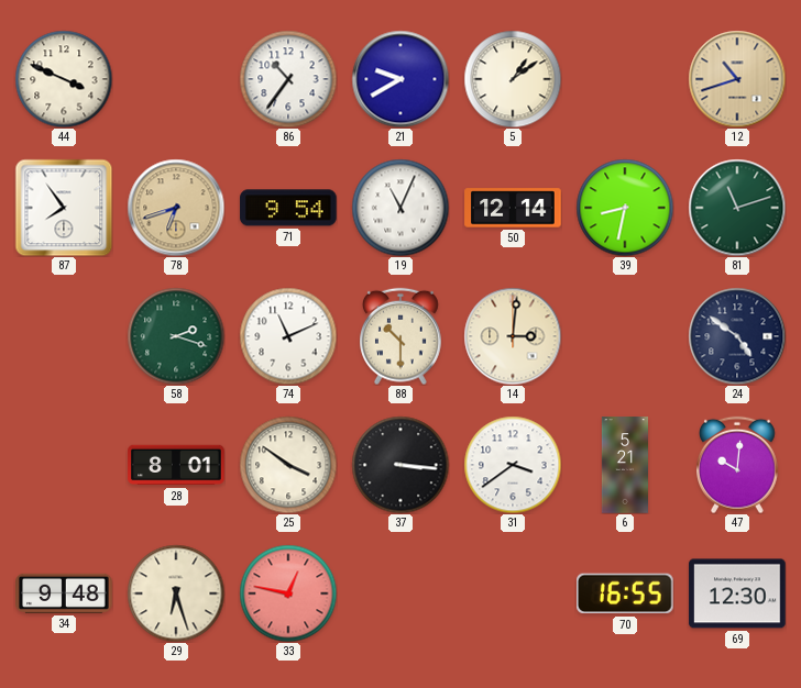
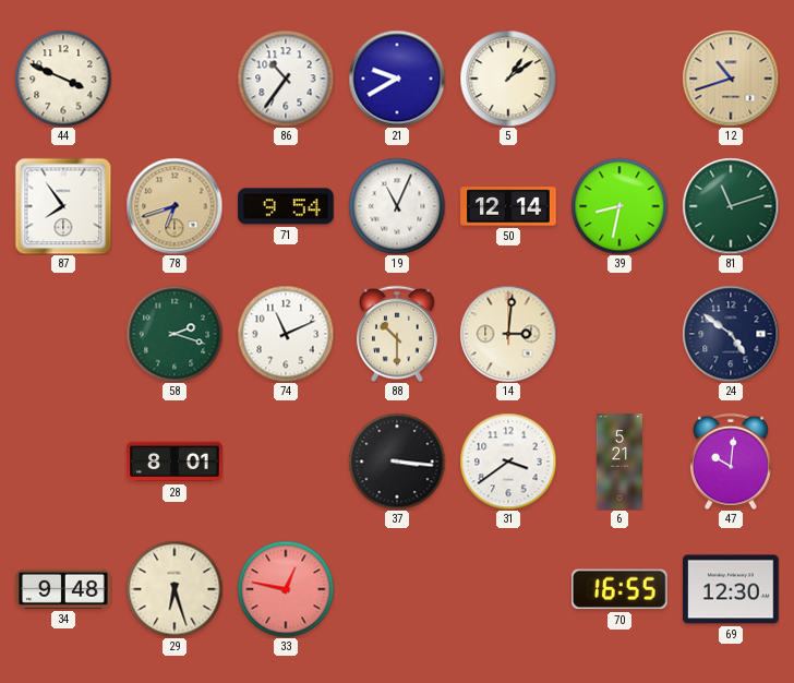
25: 3:51 -> none (288, 465)
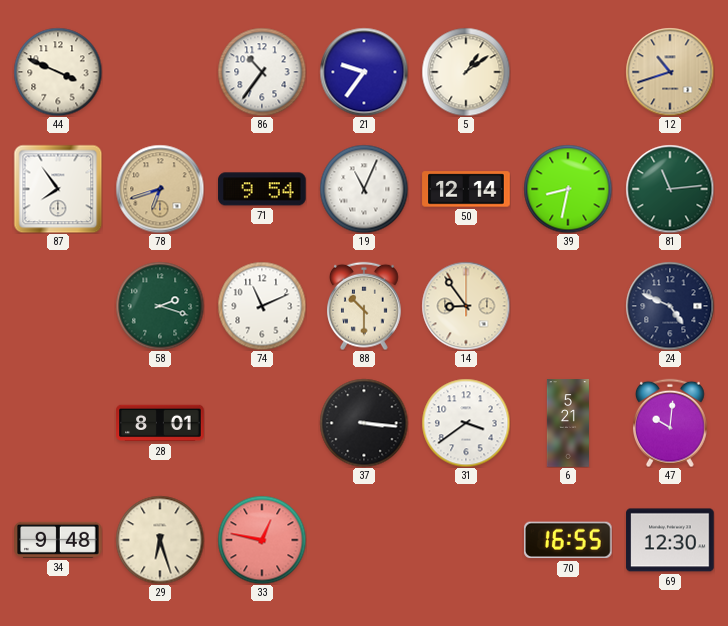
21: 9:40 -> 9:36 (364, 72)
81: 11:12 -> 11:14 (670, 189)
14: 3:01 -> 8:54 (466, 306)
24: 4:51 -> 4:49 (670, 306)
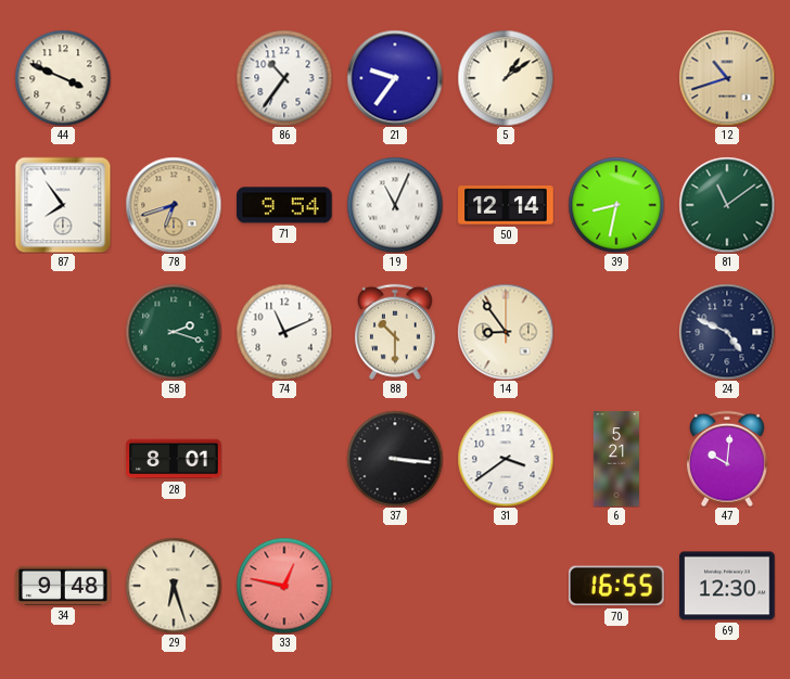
81: 11:14 -> 11:09 (727, 205)
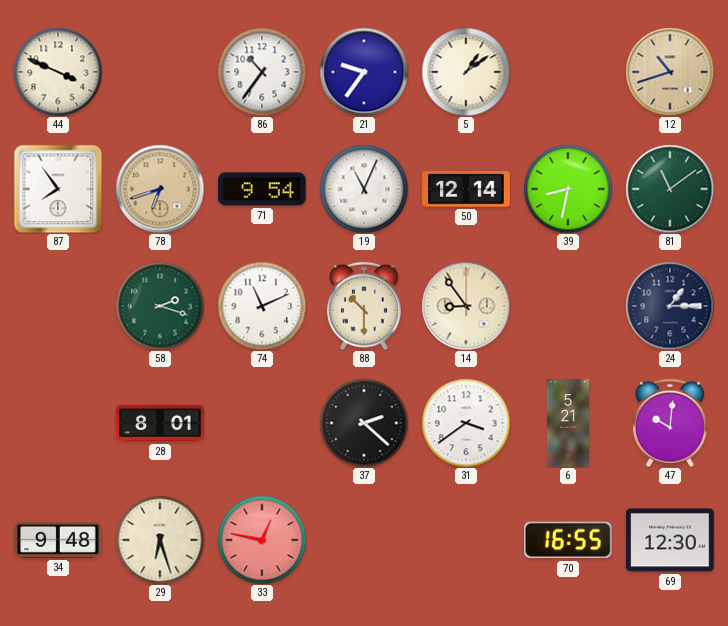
24: 4:49 -> 1:15 (670, 306)
37: 3:16 -> 2:22 (364, 423)
